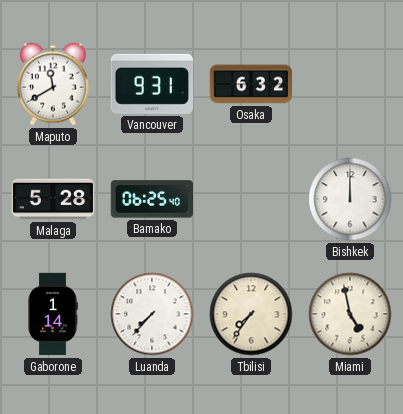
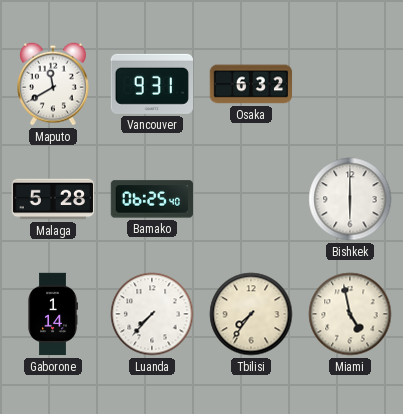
Bishkek: 12:00 -> 6:00 (350, 199)
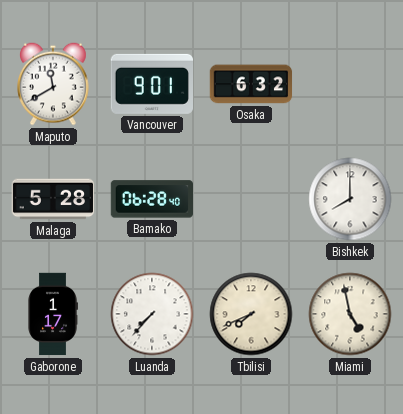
Vancouver: 9:31 -> 9:01 (151, 84)
Bamako: 06:25 -> 06:28 (151, 199)
Bishkek: 6:00 -> 8:00 (350, 199)
Gaborone: 1:14 -> 1:17 (53, 314)
Tbilisi: 7:36 -> 7:41 (251, 314)
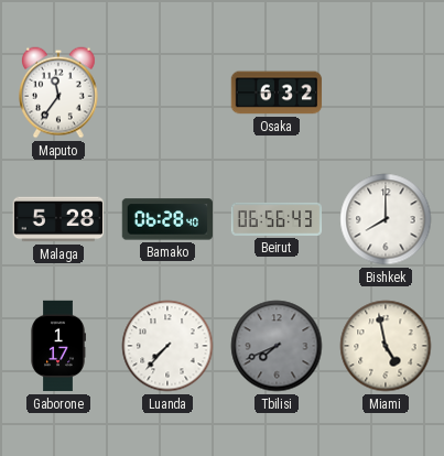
Maputo: 11:40 -> 11:36 (59, 93)
Vancouver: 9:01 -> none (151, 84)
Beirut: none -> 06:56 (277, 219)
Tbilisi dial: cream -> grey (277, 346)
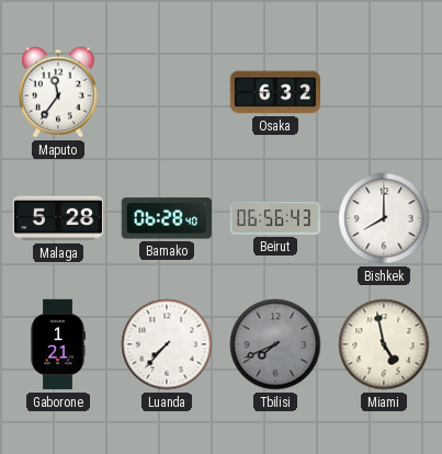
Gaborone: 1:17 -> 1:21 (58, 344)
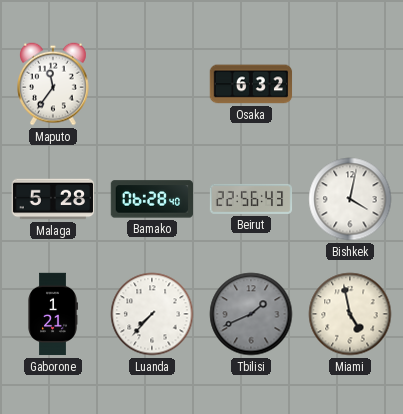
Beirut: 06:56 -> 22:56 (251, 199)
Bishkek: 8:00 -> 4:02 (350, 199)
Tbilisi: 7:41 -> 1:41 (251, 314)
